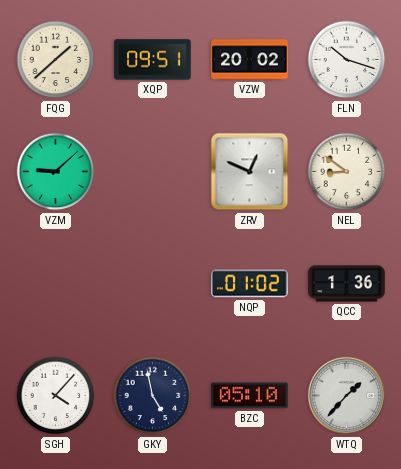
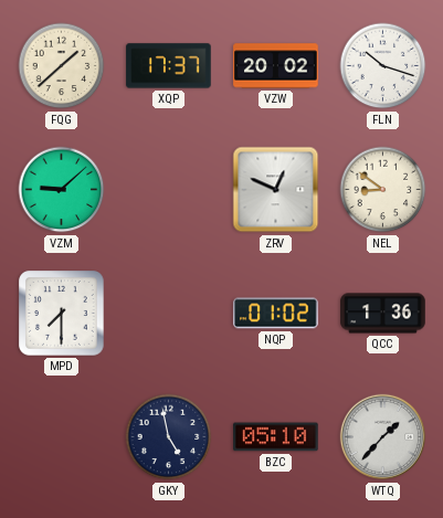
XQP: 09:51 -> 17:37 (169, 66)
MPD: none -> 7:30 (62, 314)
SGH: 4:07 -> none (56, 396)
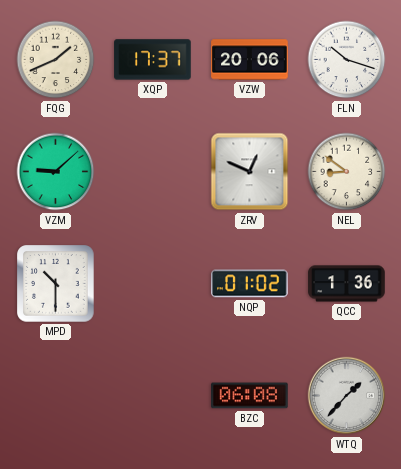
FQG: 1:38 -> 1:41 (56, 60)
VZW: 20:02 -> 20:06 (250, 60)
MPD: 7:30 -> 10:30 (56, 284)
GKY: 4:58 -> none (169, 437)
BZC: 05:10 -> 06:08 (250, 396)
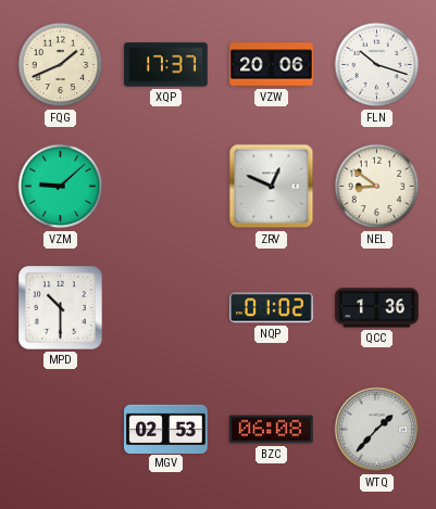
MGV: none -> 02:53 (166, 429)
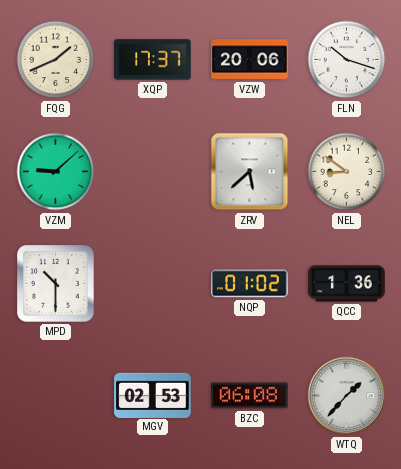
ZRV: 12:49 -> 5:38 (250, 172)
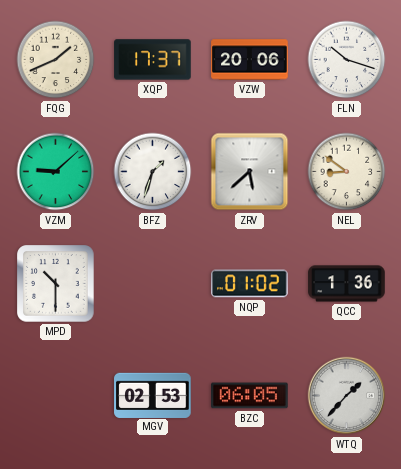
BFZ: none -> 1:33 (153, 172)
BZC: 06:08 -> 06:05 (250, 396)
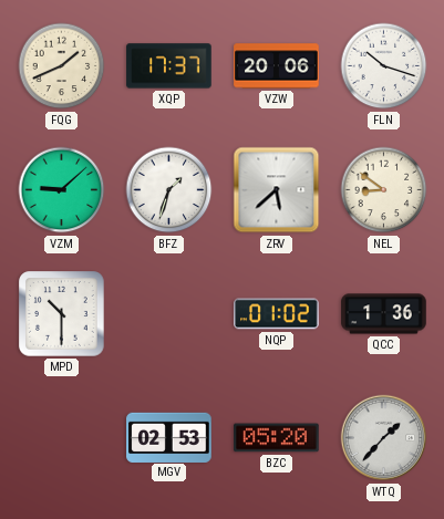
BZC: 06:05 -> 05:20 (277, 438)
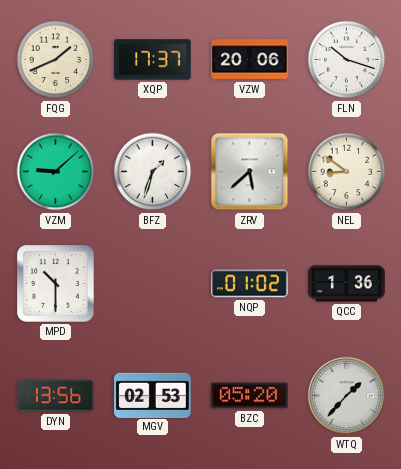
DYN: none -> 13:56 (56, 396)
